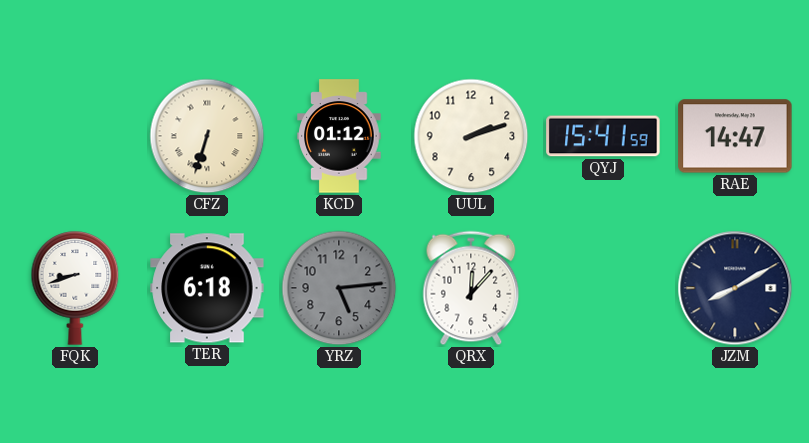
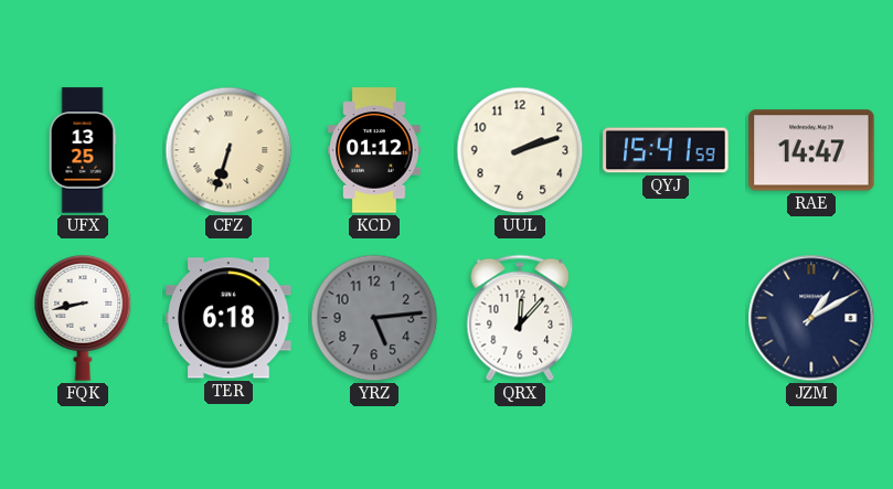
UFX: none -> 13:25 (83, 150)
FQK: 8:42 -> 8:43 (83, 318)
JZM: 8:10 -> 1:10 (811, 318)
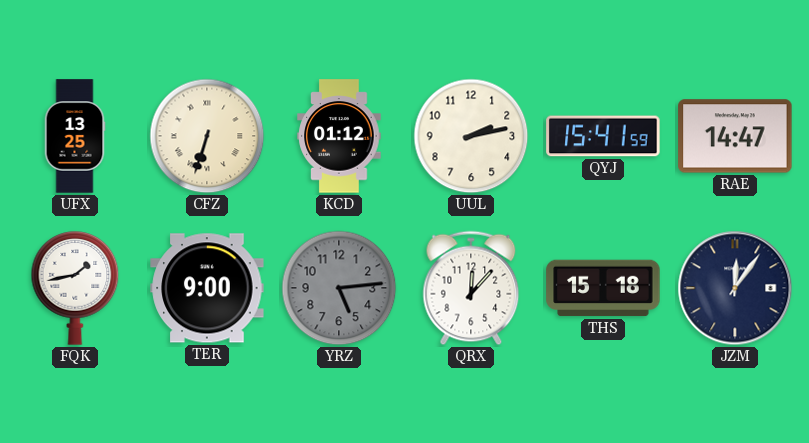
UUL: 2:12 -> 2:13 (471, 136)
FQK: 8:43 -> 1:43 (75, 288)
TER: 6:18 -> 9:00 (207, 288)
THS: none -> 15:18 (603, 288)
JZM: 1:10 -> 12:06 (735, 288)
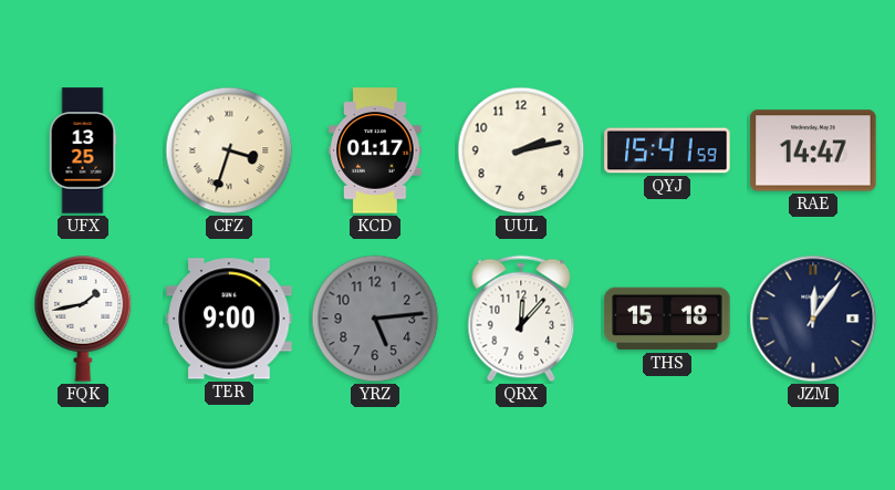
CFZ: 6:33 -> 3:33 (229, 150)
KCD: 01:12 -> 01:17 (375, 150)
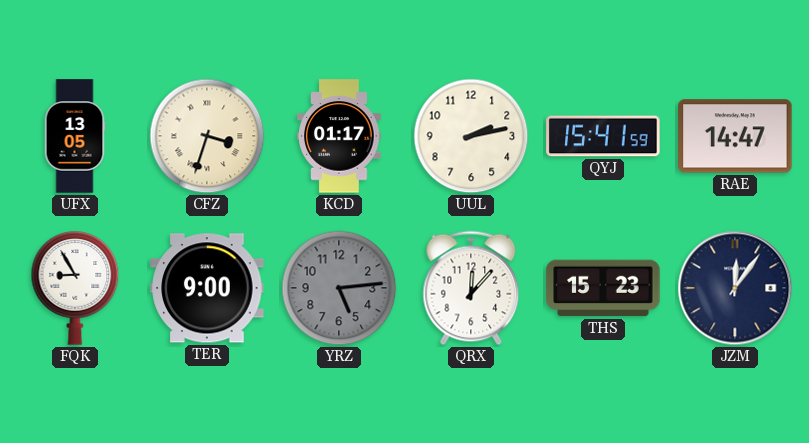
UFX: 13:25 -> 13:05 (75, 136)
FQK: 1:43 -> 8:55 (75, 288)
THS: 15:18 -> 15:23 (603, 288)
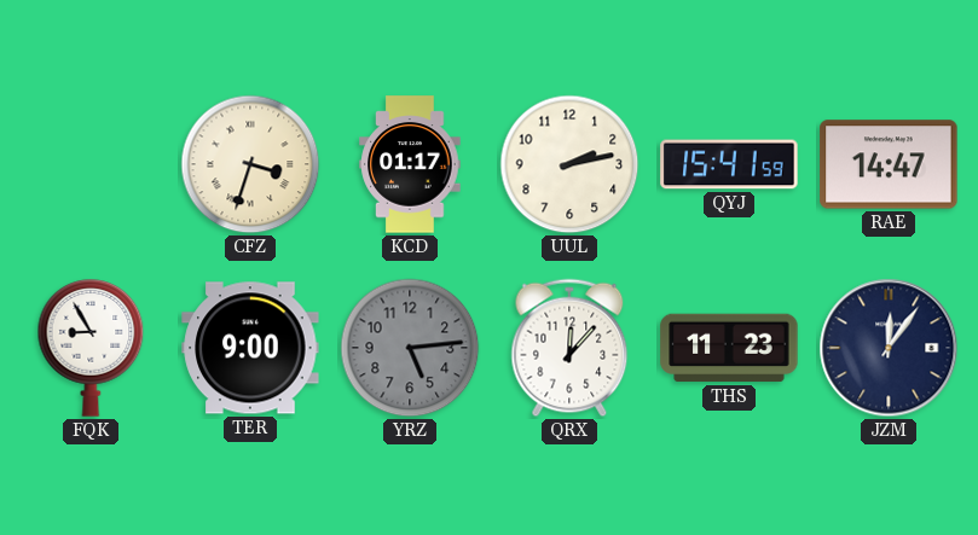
UFX: 13:05 -> none (75, 136)
THS: 15:23 -> 11:23 (729, 348)
